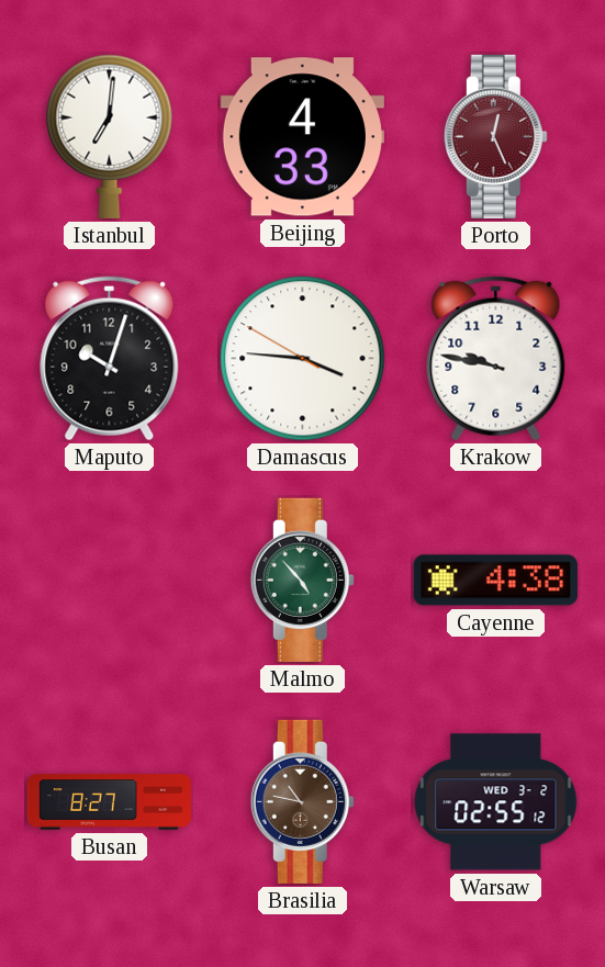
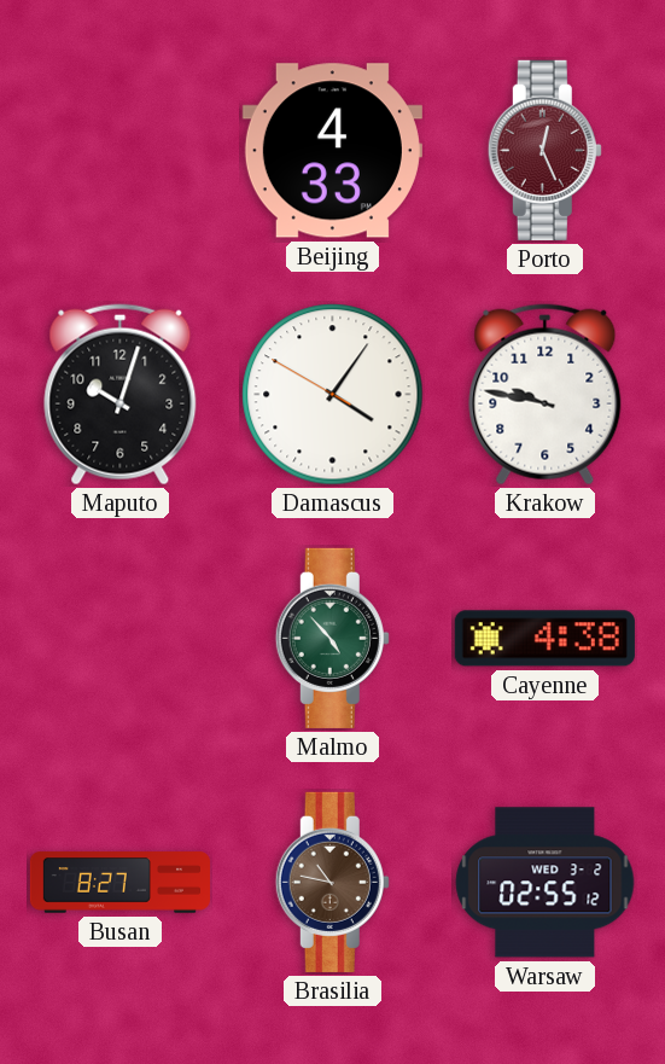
Istanbul: 7:01 -> none (110, 136)
Damascus: 3:45 -> 4:05 (333, 395)
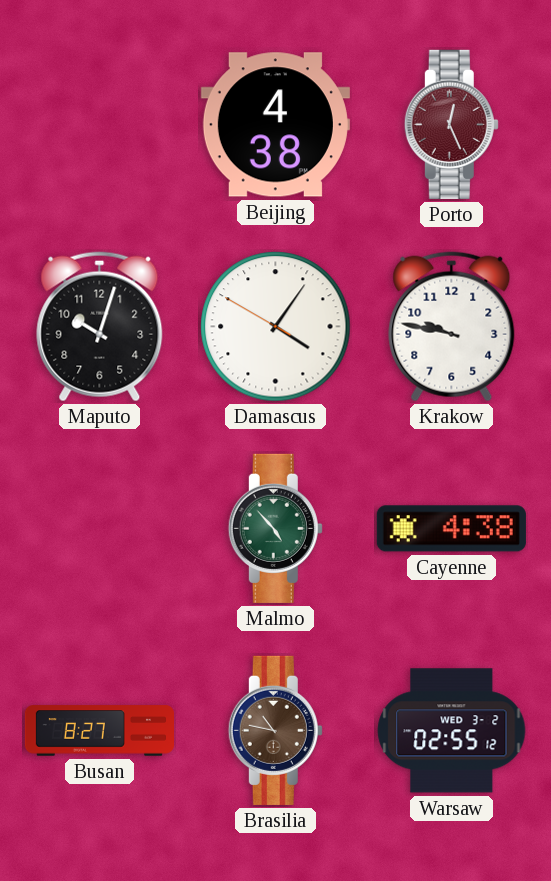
Beijing: 4:33 -> 4:38 (275, 125)
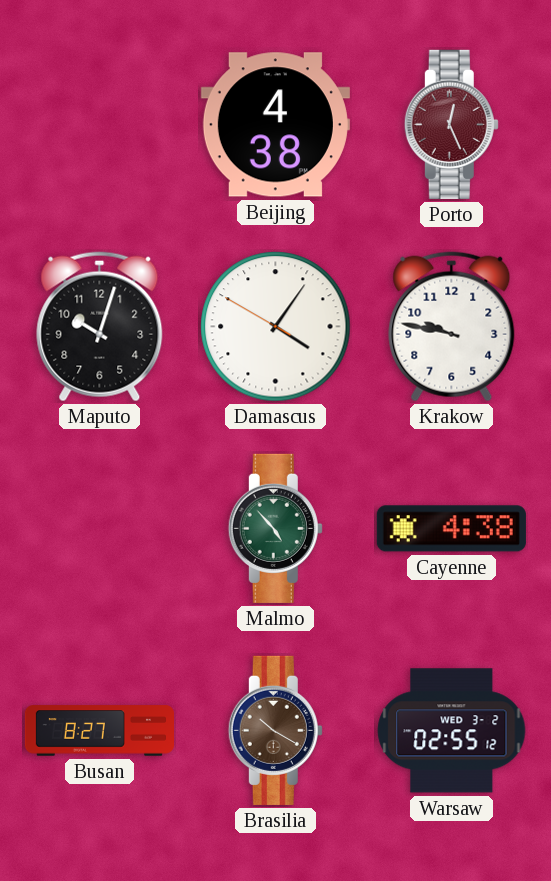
Brasilia: 10:47 -> 10:20 (275, 730)
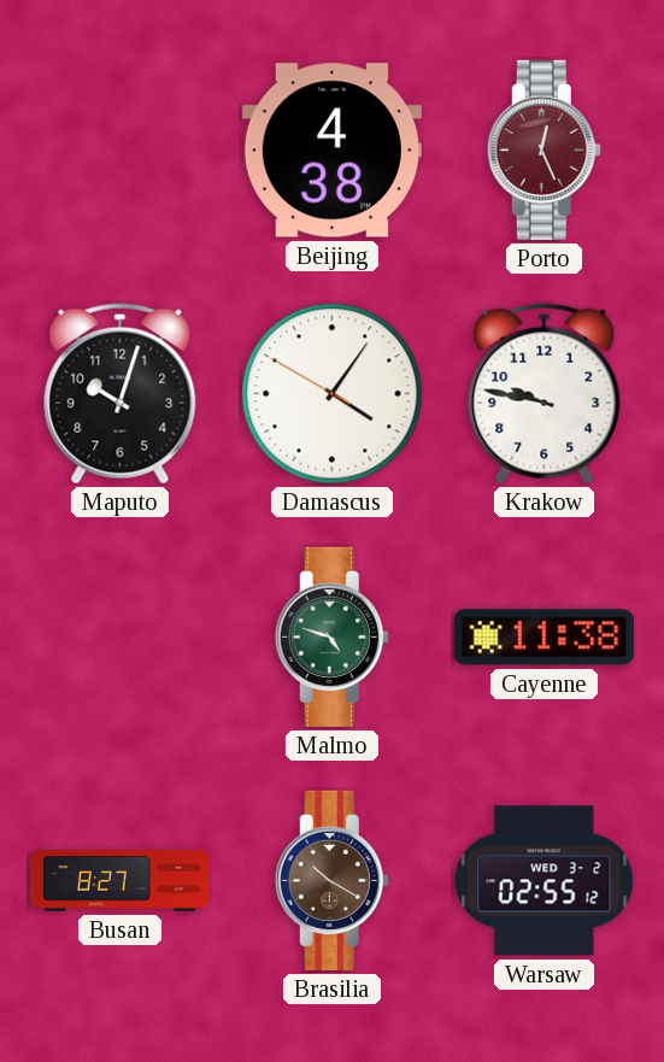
Malmo: 4:53 -> 4:48 (331, 636)
Cayenne: 4:38 -> 11:38 (543, 638)
